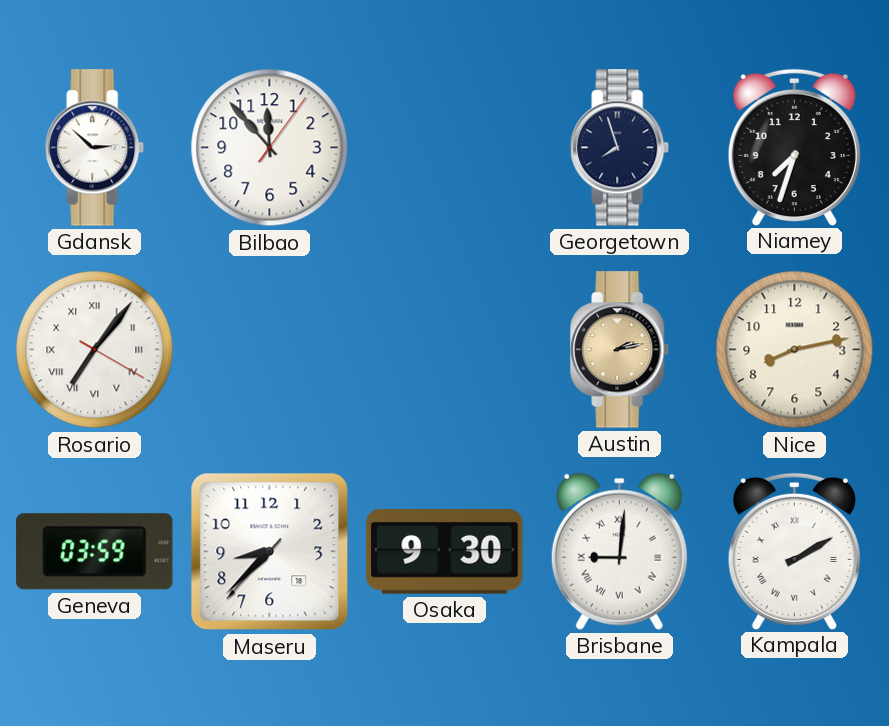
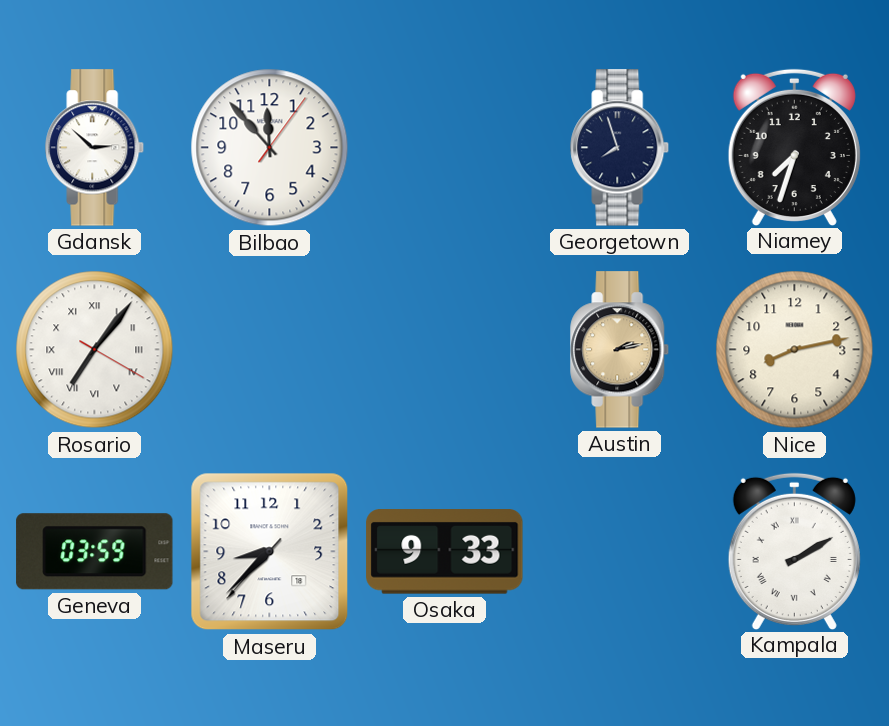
Osaka: 9:30 -> 9:33 (445, 552)
Brisbane: 9:01 -> none (619, 551)
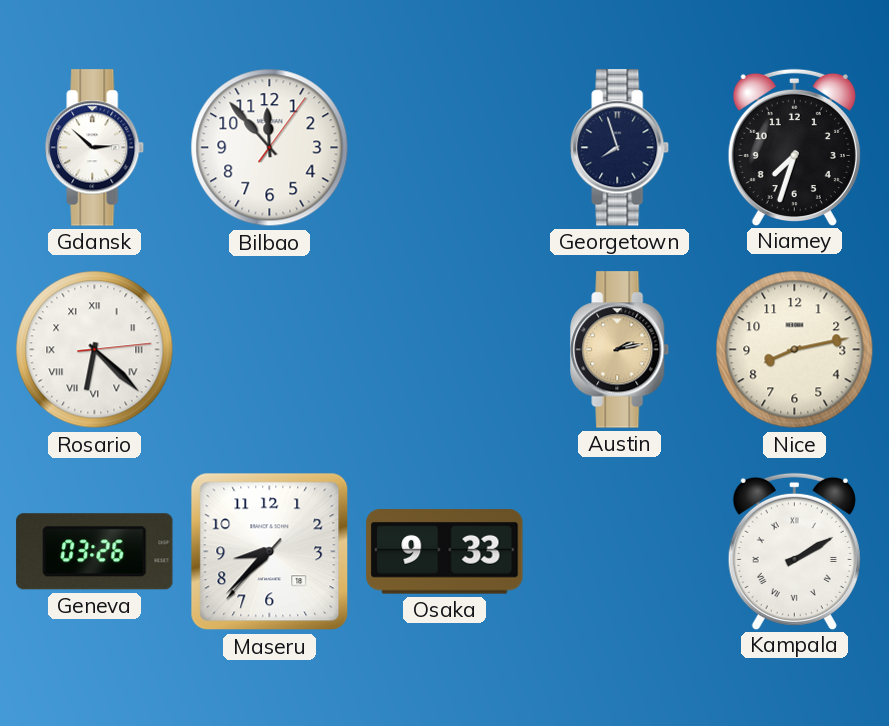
Rosario: 7:06 -> 6:22 (95, 350)
Geneva: 03:59 -> 03:26 (95, 552)
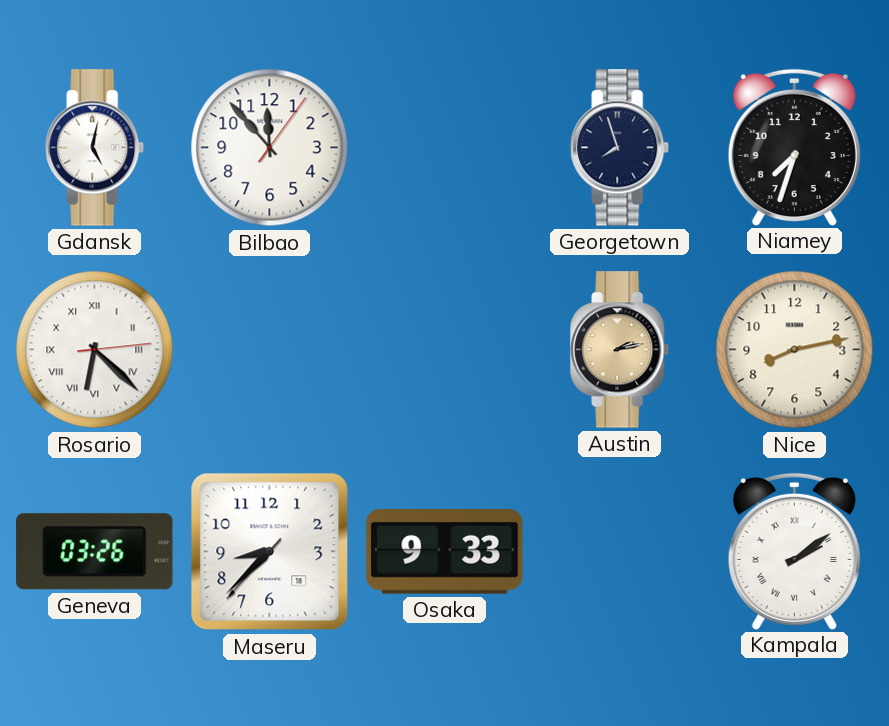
Gdansk: 2:52 -> 5:02 (95, 148)
Kampala: 2:10 -> 2:09 (794, 551)
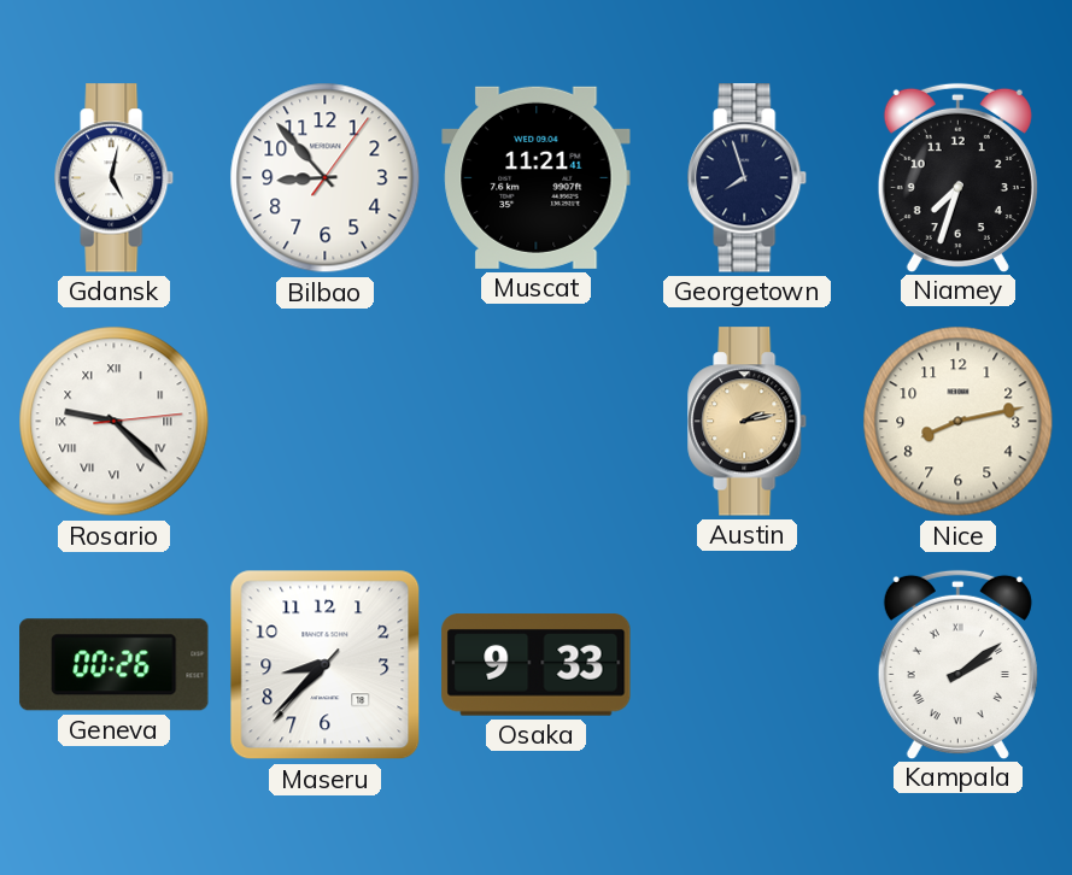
Bilbao: 11:53 -> 8:53 (326, 178)
Muscat: none -> 11:21 (537, 177)
Rosario: 6:22 -> 9:22 (115, 422)
Geneva: 03:26 -> 00:26 (115, 665)
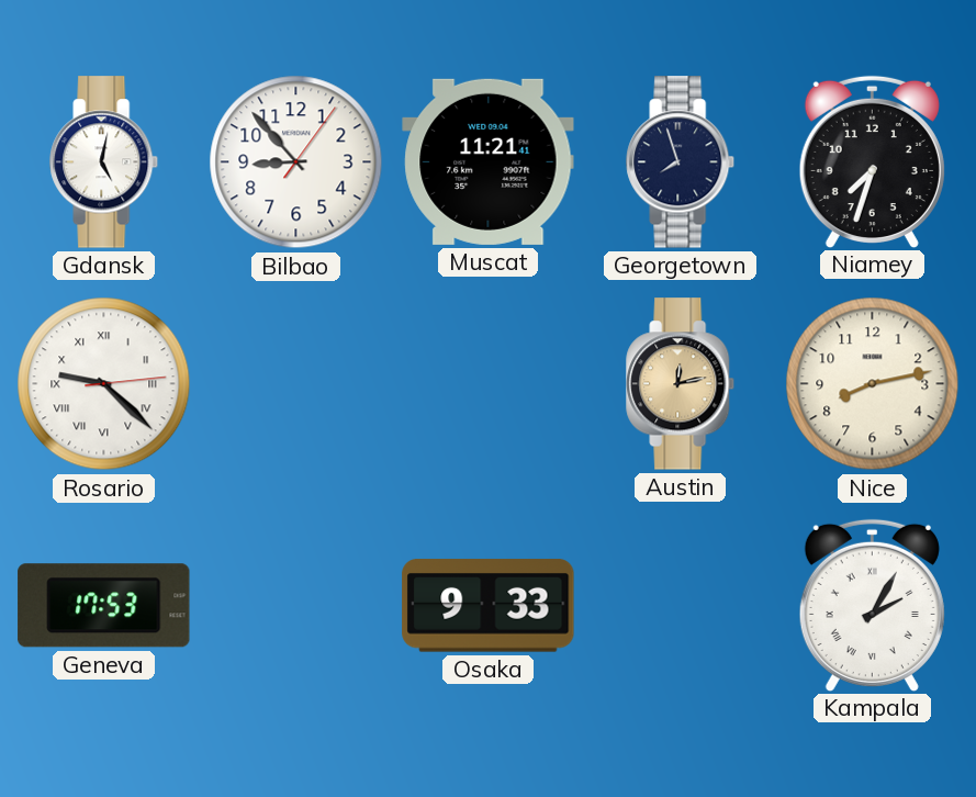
Austin: 2:13 -> 12:13 (681, 384)
Geneva: 00:26 -> 17:53 (104, 606)
Maseru: 8:37 -> none (326, 665)
Kampala: 2:09 -> 2:05 (872, 605)
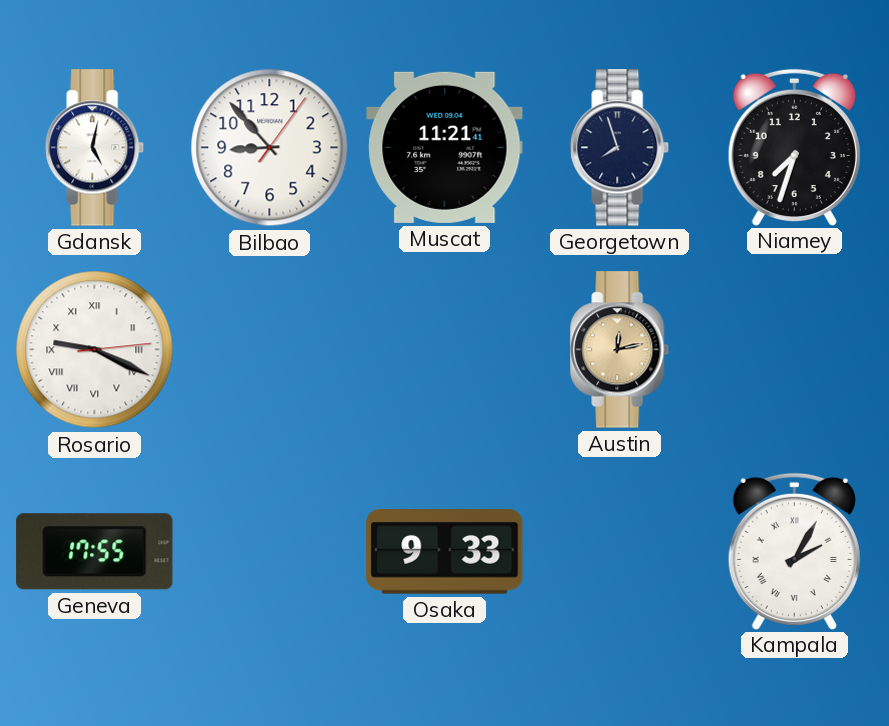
Rosario: 9:22 -> 9:19 (95, 350)
Nice: 8:13 -> none (873, 384)
Geneva: 17:53 -> 17:55 (95, 552)
